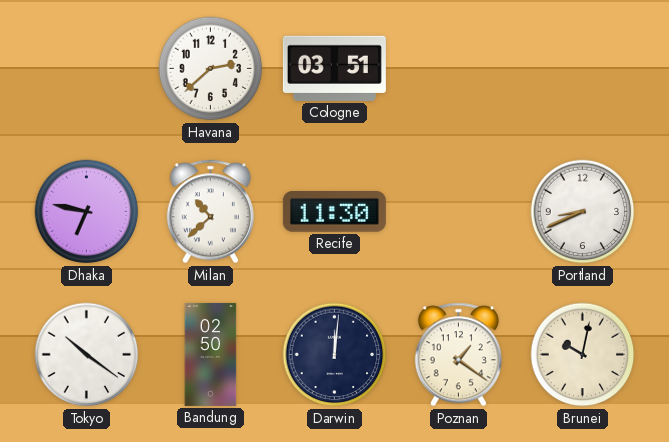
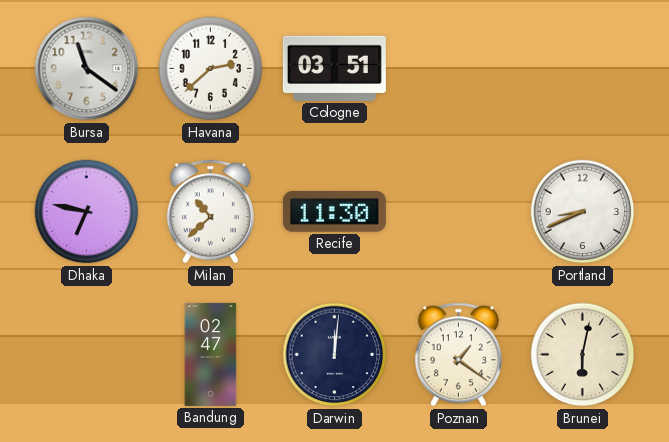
Bursa: none -> 11:21 (87, 69)
Tokyo: 10:21 -> none (87, 355)
Bandung: 02:50 -> 02:47 (211, 354)
Brunei: 10:02 -> 6:02 (583, 355)
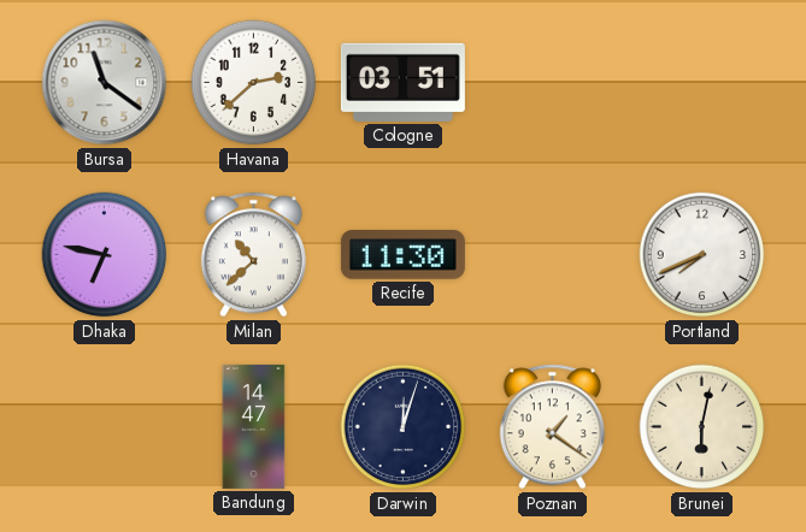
Portland: 8:41 -> 7:41 (702, 255)
Bandung: 02:47 -> 14:47 (254, 426)
Darwin: 12:01 -> 12:03 (404, 427)
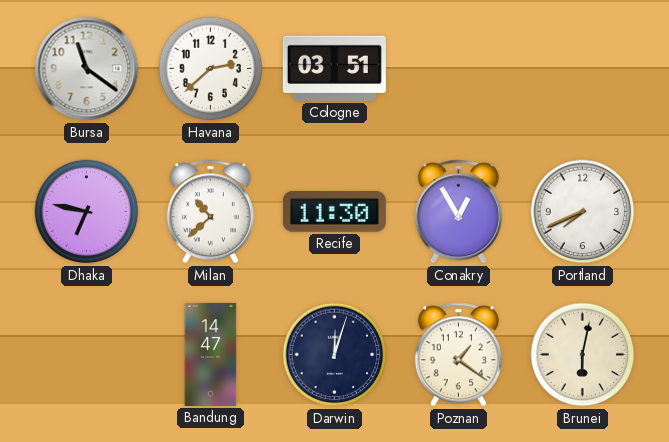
Conakry: none -> 12:55 (458, 212)
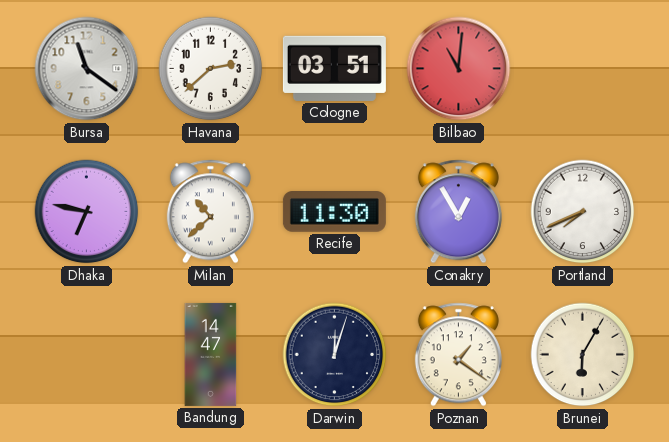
Bilbao: none -> 11:01 (459, 69)
Brunei: 6:02 -> 6:05 (583, 355)
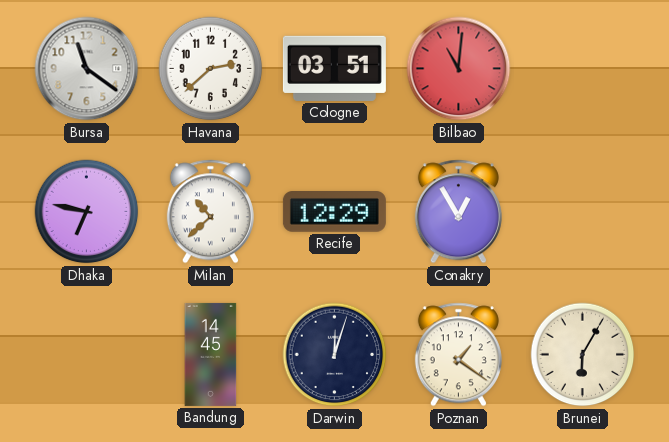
Recife: 11:30 -> 12:29 (334, 212)
Portland: 7:41 -> none (583, 212)
Bandung: 14:47 -> 14:45 (211, 354)
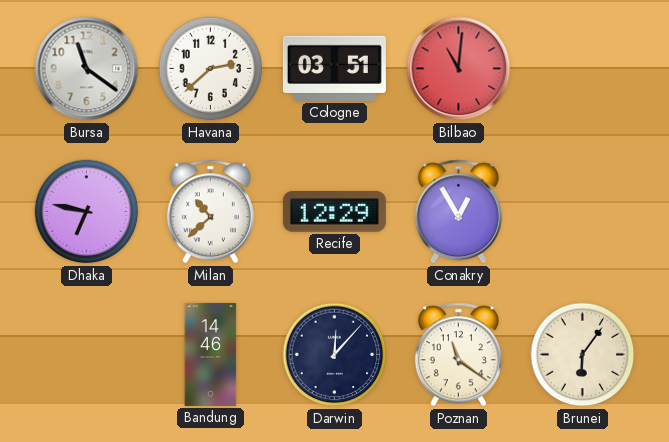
Bandung: 14:45 -> 14:46 (211, 354)
Darwin: 12:03 -> 12:07 (335, 355)
Poznan: 1:21 -> 11:21 (458, 355)
Brunei: 6:05 -> 6:06 (583, 355)
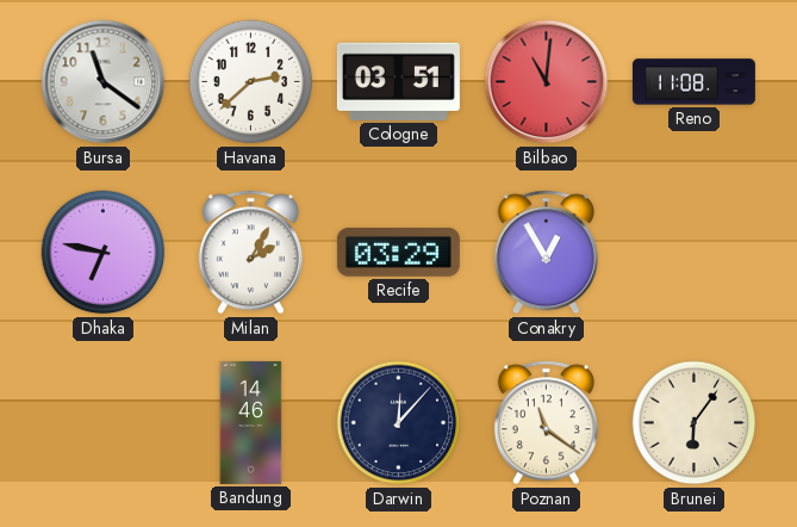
Reno: none -> 11:08 (693, 82)
Milan: 10:38 -> 2:05 (250, 253)
Recife: 12:29 -> 03:29 (398, 253)
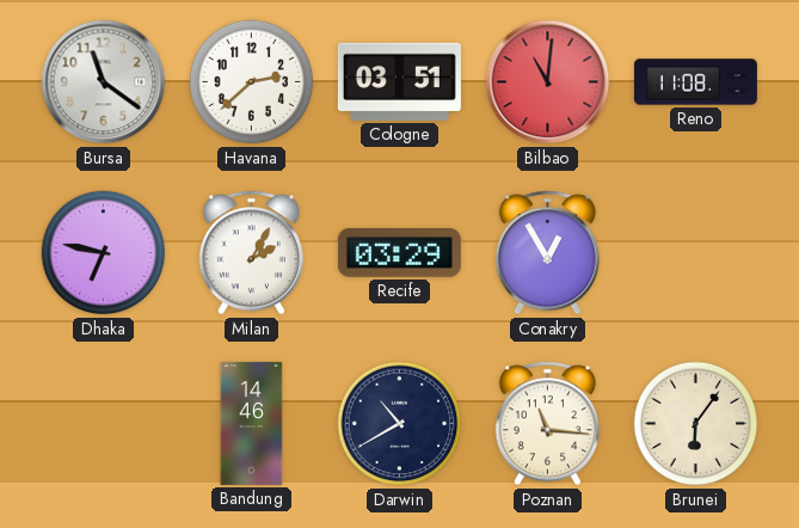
Darwin: 12:07 -> 10:40 (400, 424)
Poznan: 11:21 -> 11:16 (547, 424)
